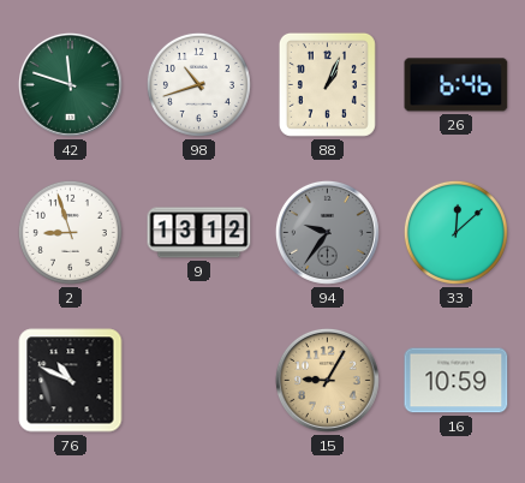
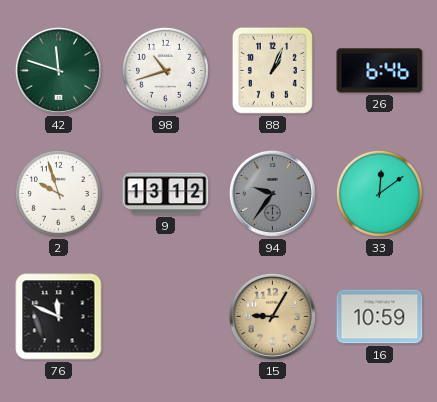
2: 8:57 -> 9:57 (58, 193)
33: 12:08 -> 12:09 (379, 193)
76: 10:49 -> 11:49 (59, 317)
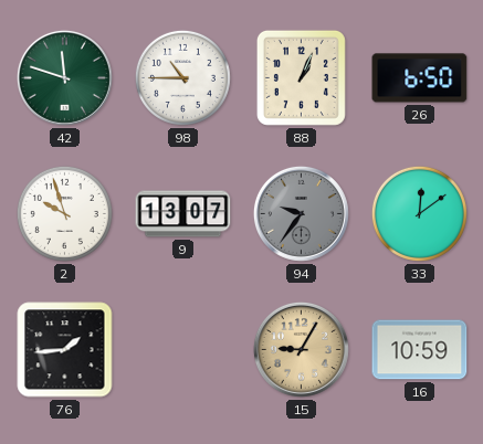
98: 10:42 -> 10:45 (182, 77)
26: 6:46 -> 6:50 (420, 78)
9: 13:12 -> 13:07 (183, 214)
76: 11:49 -> 1:44 (65, 350)
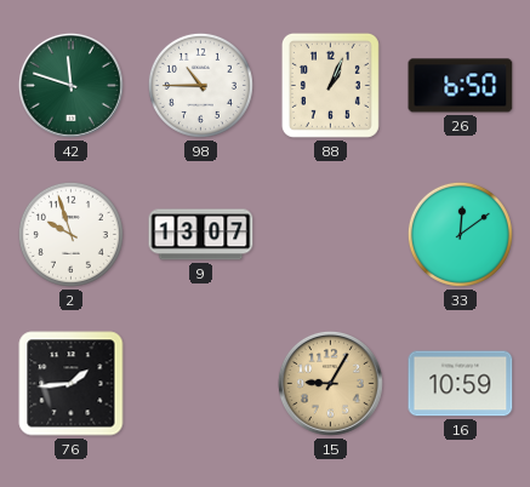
94: 9:36 -> none (301, 213)
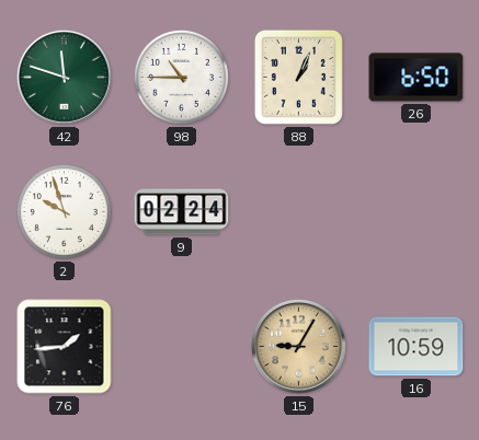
9: 13:07 -> 02:24 (182, 212)
33: 12:09 -> none (460, 234)
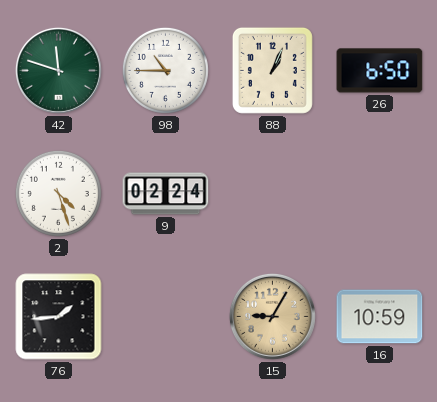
2: 9:57 -> 4:27 (58, 193)
